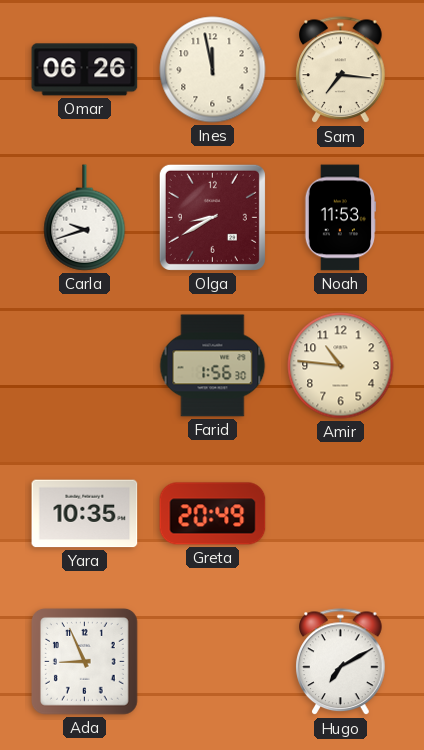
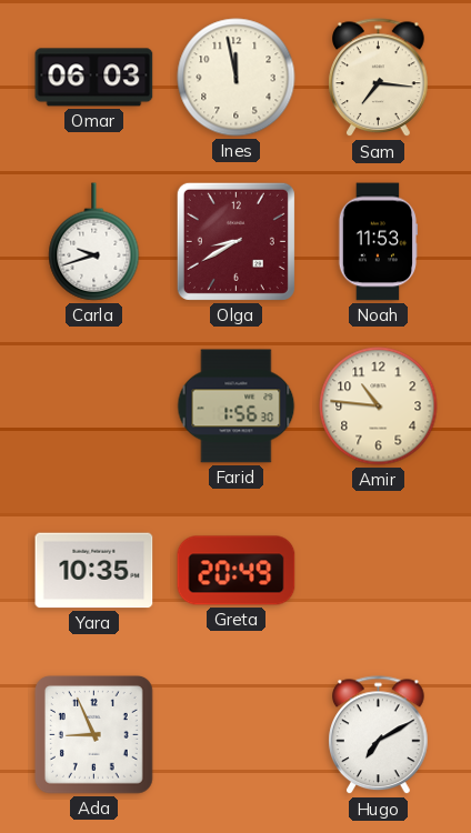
Omar: 06:26 -> 06:03 (94, 78)
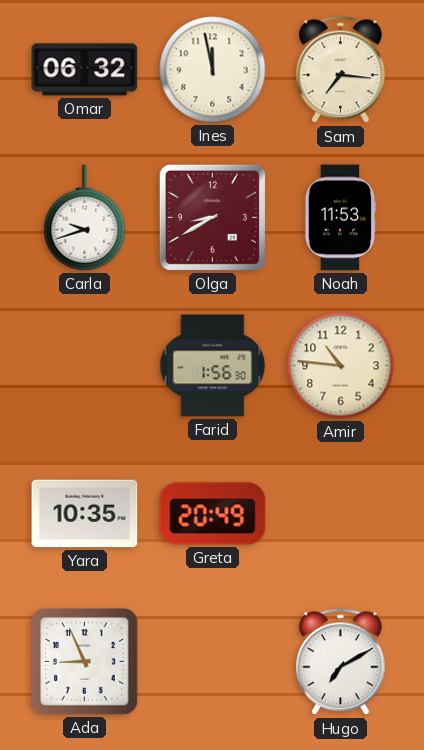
Omar: 06:03 -> 06:32 (85, 70)
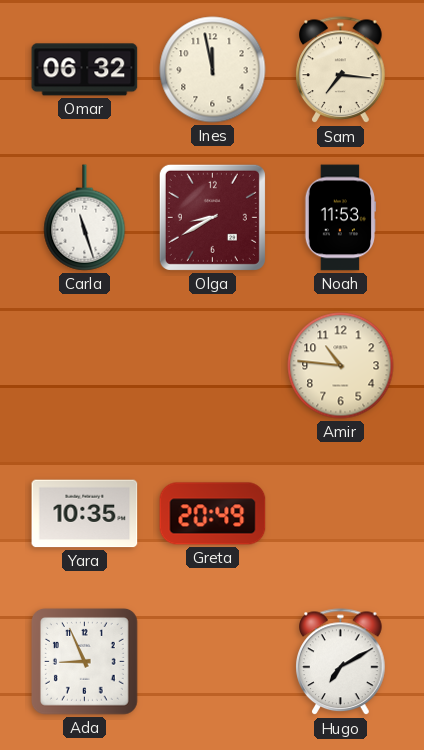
Carla: 9:42 -> 11:27 (85, 218)
Farid: 1:56 -> none (213, 366)
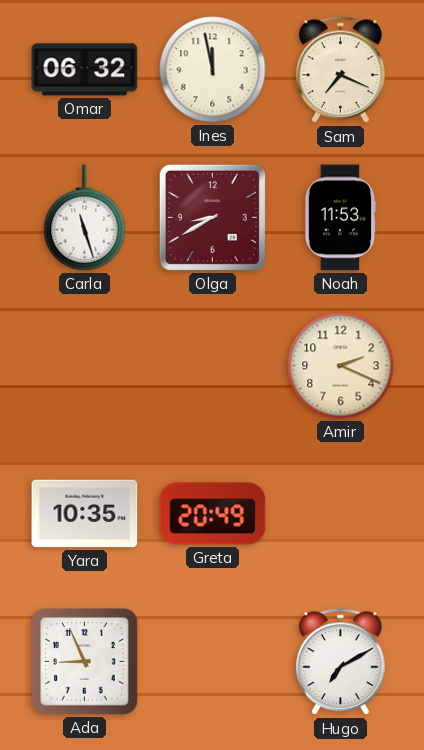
Sam: 7:16 -> 7:19 (341, 70)
Amir: 10:46 -> 2:19 (341, 366)
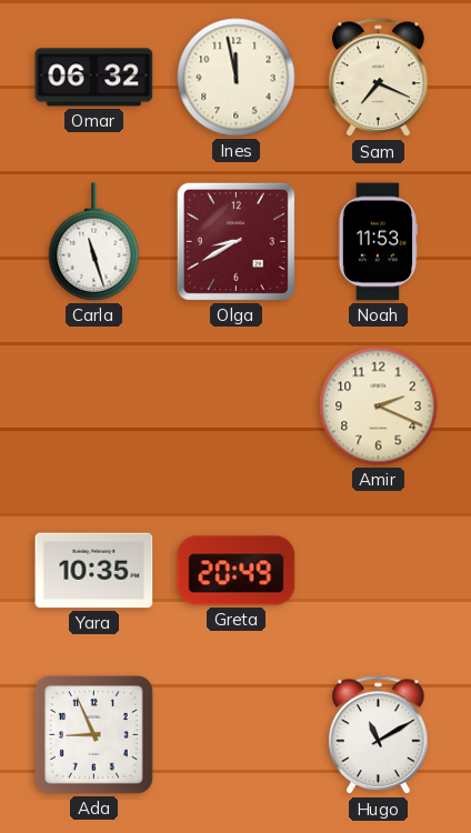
Hugo: 7:10 -> 11:10 (379, 735)
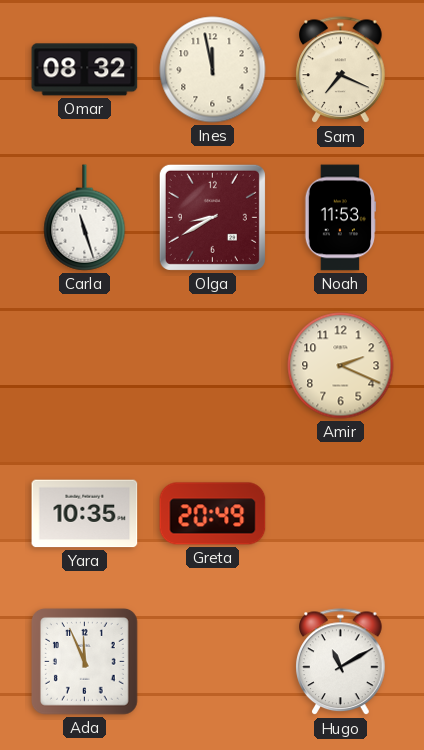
Omar: 06:32 -> 08:32 (85, 70)
Ada: 8:56 -> 11:56 (85, 662)
